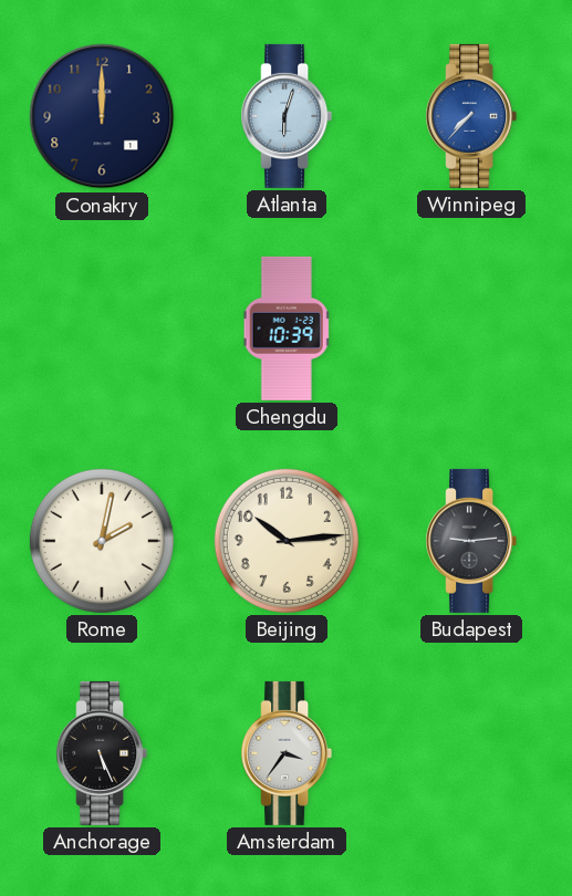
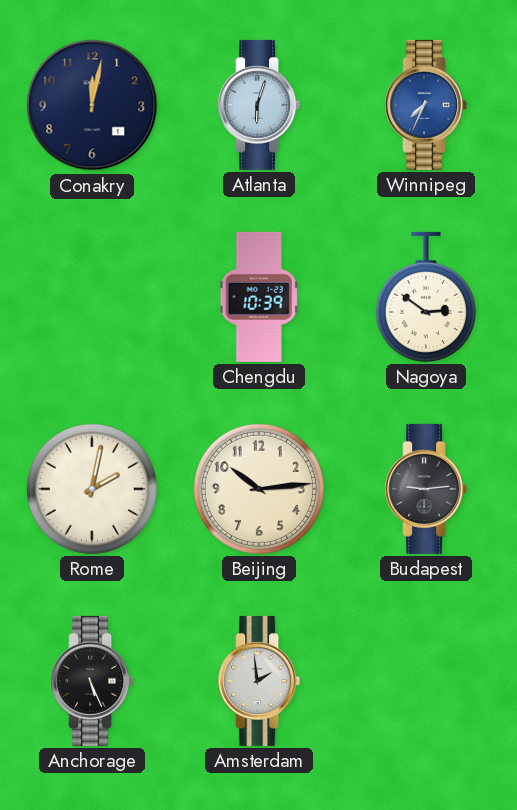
Conakry: 12:00 -> 12:02 (92, 105)
Winnipeg: 7:37 -> 7:34 (426, 105)
Nagoya: none -> 2:51 (426, 297)
Amsterdam: 3:36 -> 1:59 (259, 681)
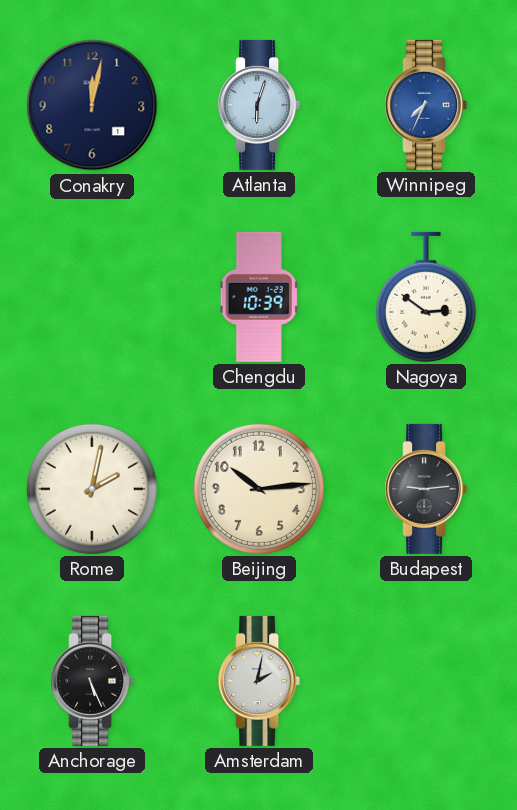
Amsterdam: 1:59 -> 2:02 (259, 681)
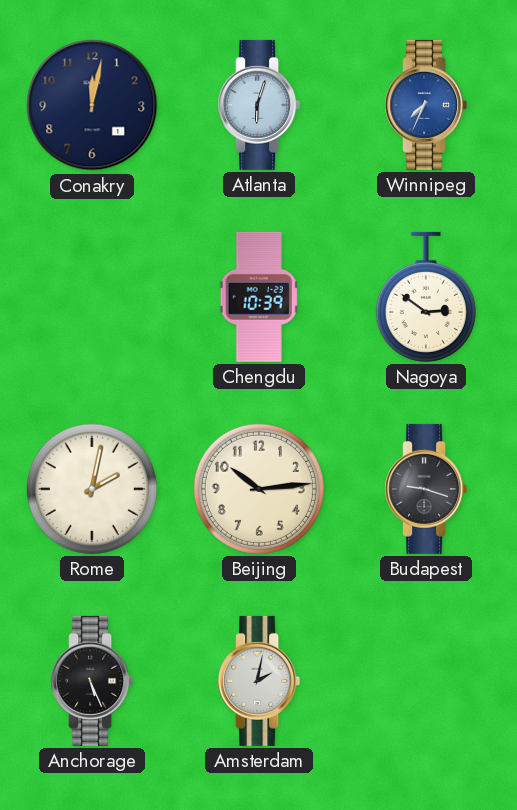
Budapest: 9:14 -> 9:18 (426, 489)
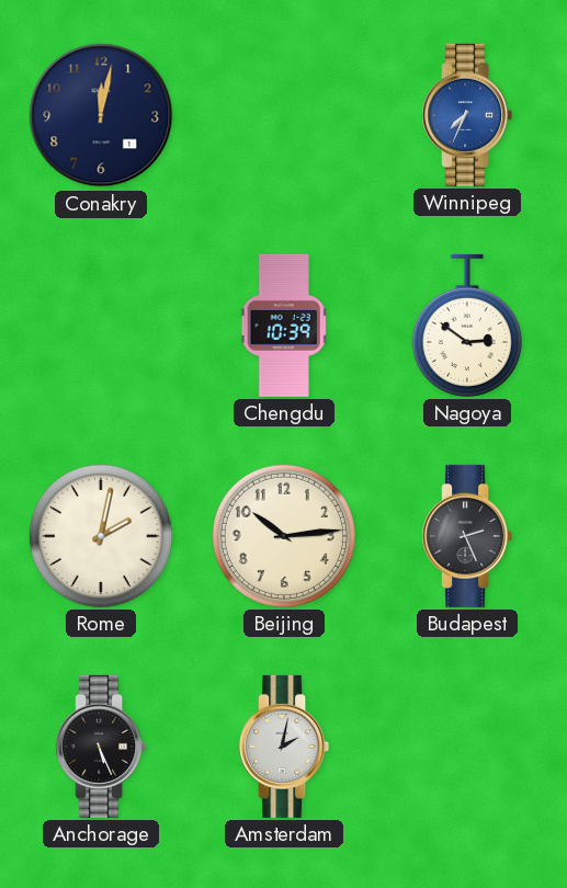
Atlanta: 6:03 -> none (259, 105)
Budapest: 9:18 -> 2:26 (467, 536)
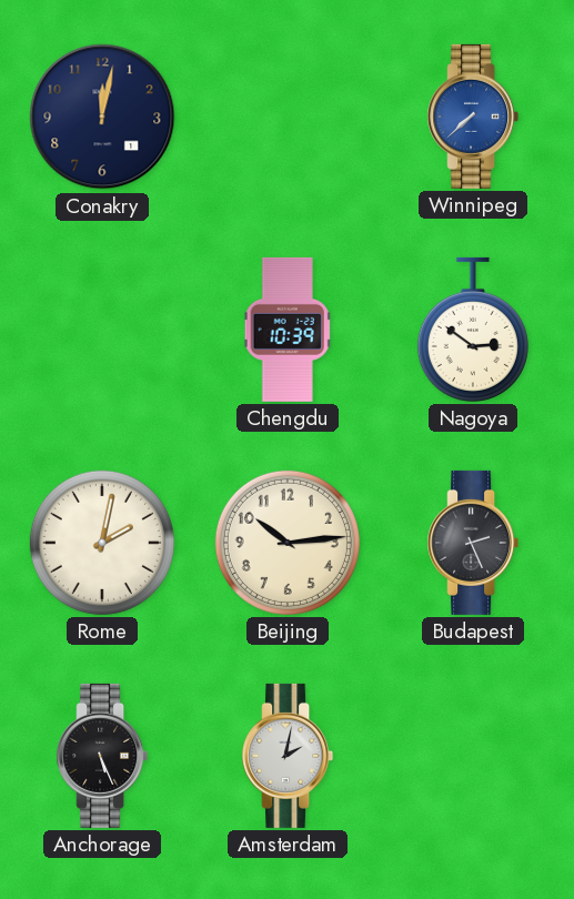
Winnipeg: 7:34 -> 7:38 (473, 117)
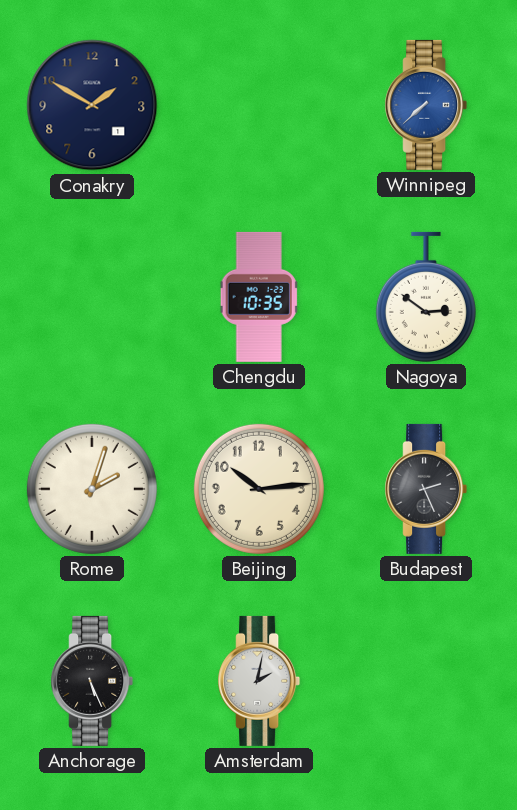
Conakry: 12:02 -> 1:50 (92, 105)
Chengdu: 10:39 -> 10:35 (259, 297)
Rome: 2:02 -> 2:03 (92, 489)
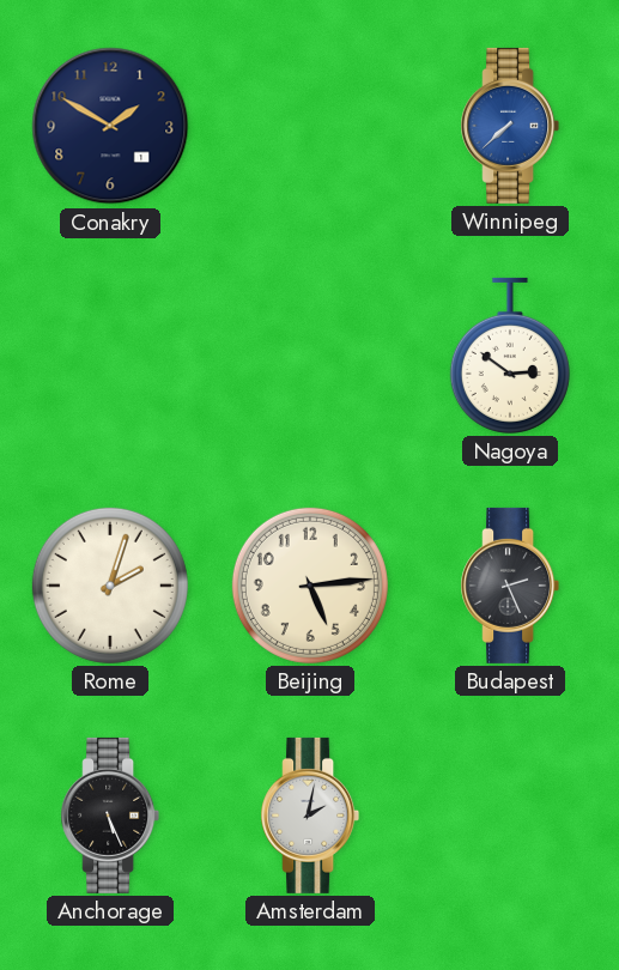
Chengdu: 10:35 -> none (259, 297)
Beijing: 10:14 -> 5:14 (310, 586)
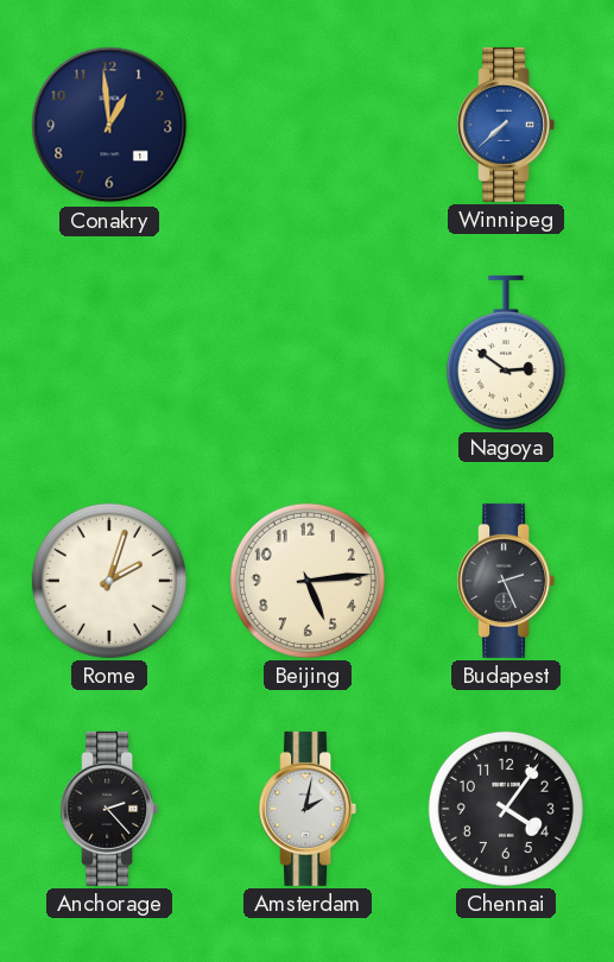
Conakry: 1:50 -> 12:59 (109, 125)
Anchorage: 5:26 -> 2:23 (109, 809)
Chennai: none -> 4:06 (506, 809)
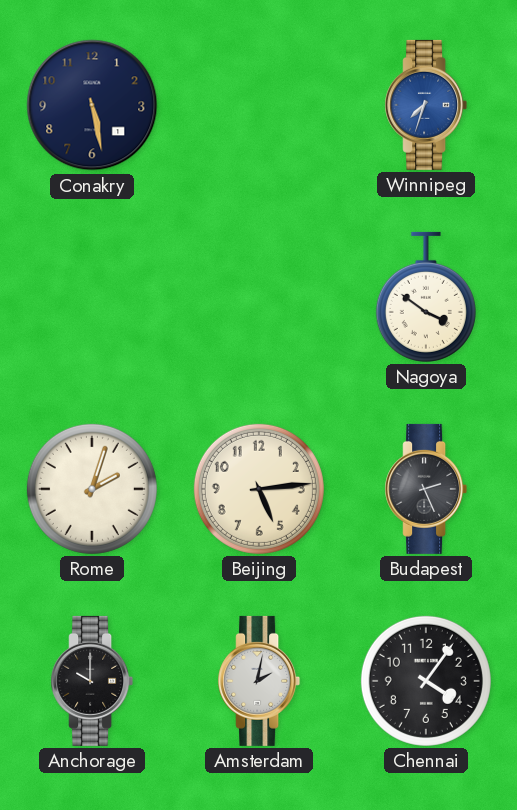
Conakry: 12:59 -> 5:28 (92, 105)
Winnipeg: 7:38 -> 7:33 (426, 105)
Nagoya: 2:51 -> 3:51 (426, 297)
Anchorage: 2:23 -> 10:00 (92, 681)
